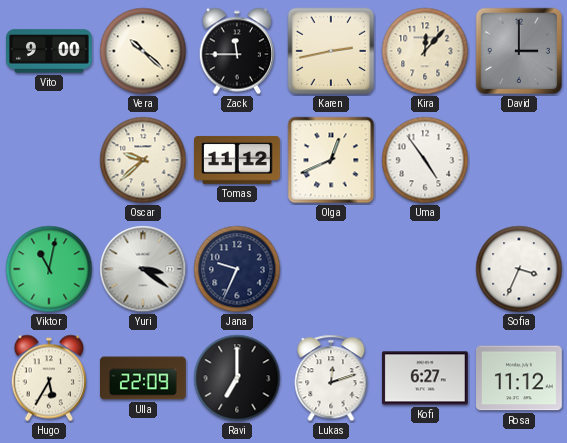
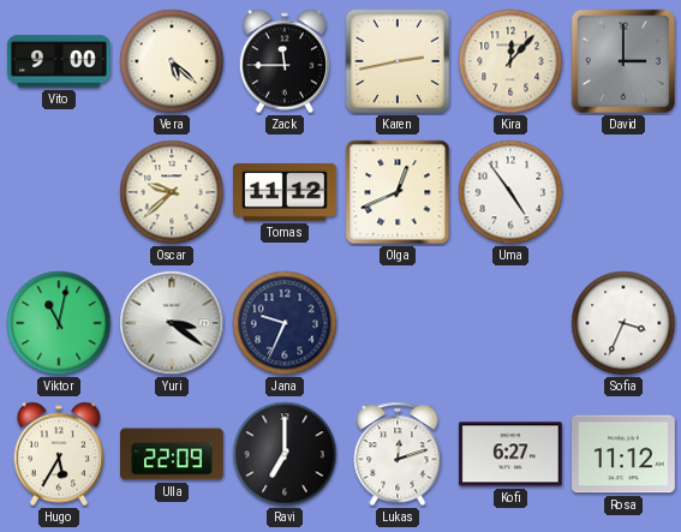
Vera: 10:22 -> 5:22 (172, 61)
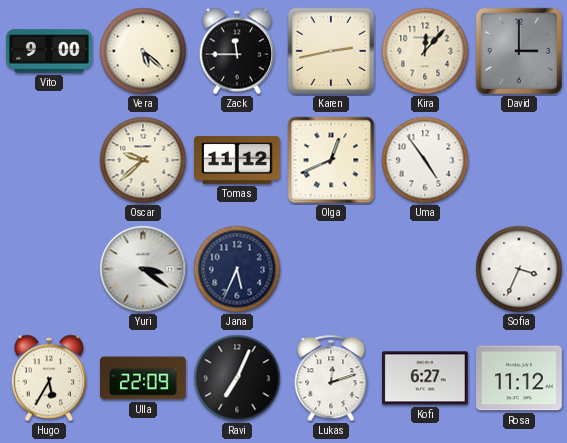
Viktor: 11:02 -> none (59, 323)
Jana: 9:34 -> 5:34 (237, 269)
Ravi: 7:00 -> 7:04 (237, 378)
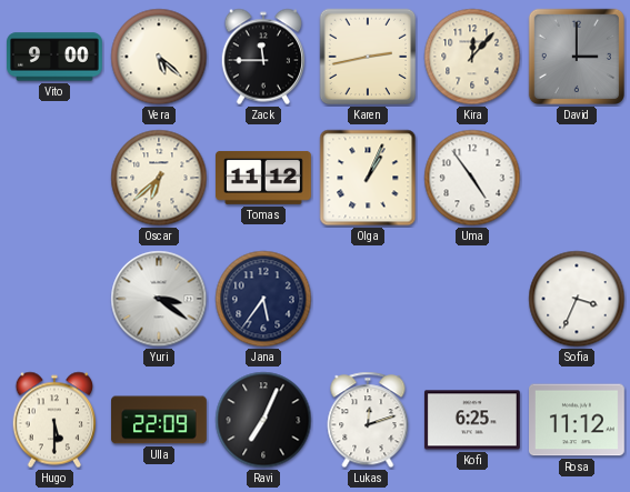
Oscar: 9:38 -> 6:38 (159, 178)
Olga: 12:41 -> 1:04 (368, 178)
Jana: 5:34 -> 5:36 (263, 299)
Hugo: 5:35 -> 5:30 (54, 420)
Kofi: 6:27 -> 6:25 (472, 420)
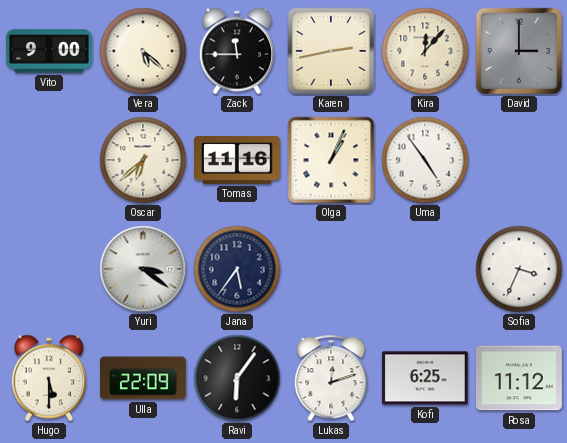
Tomas: 11:12 -> 11:16 (238, 160)
Ravi: 7:04 -> 6:06 (237, 378)
